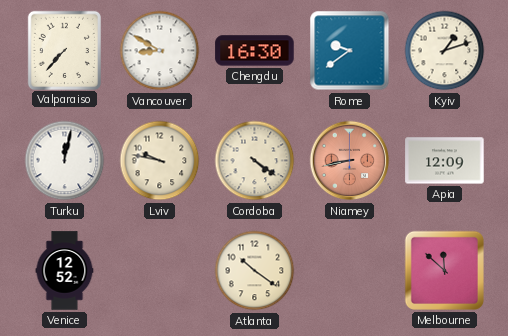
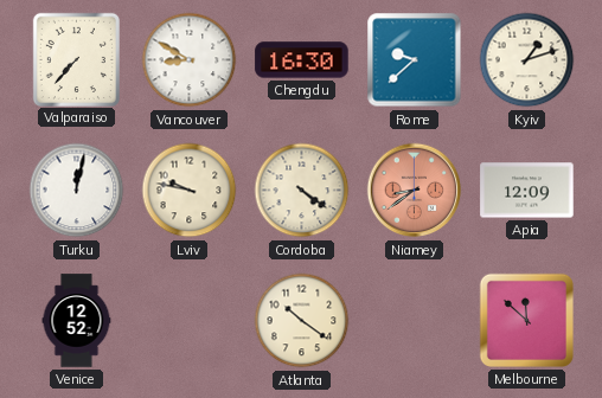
Rome: 9:39 -> 9:38 (415, 60)
Niamey: 8:43 -> 8:39 (415, 191)
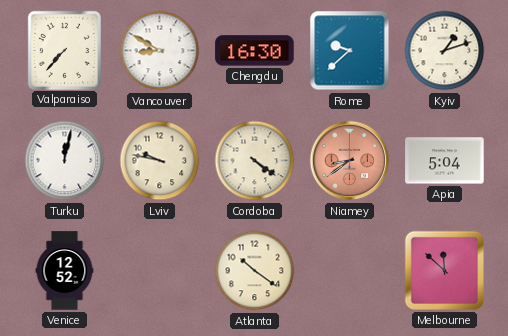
Apia: 12:09 -> 5:04 (445, 161)
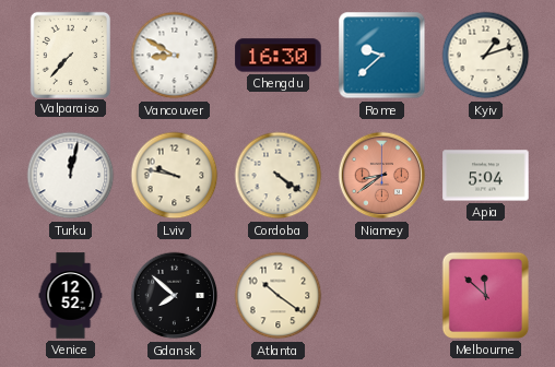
Gdansk: none -> 7:52 (175, 296)
